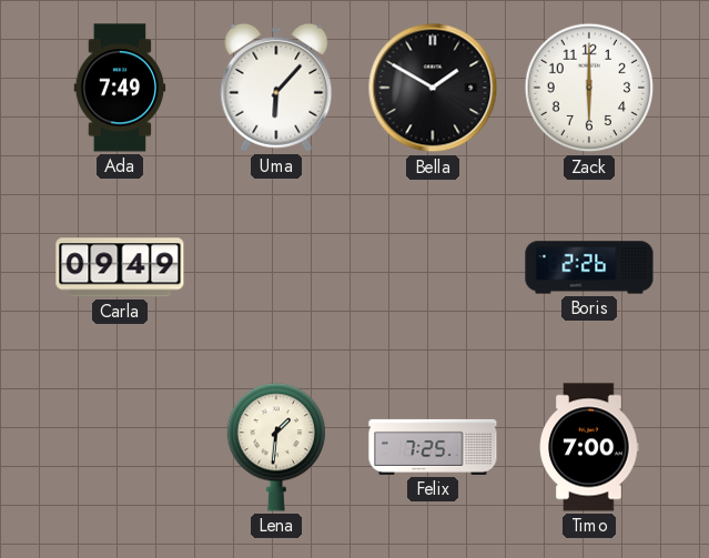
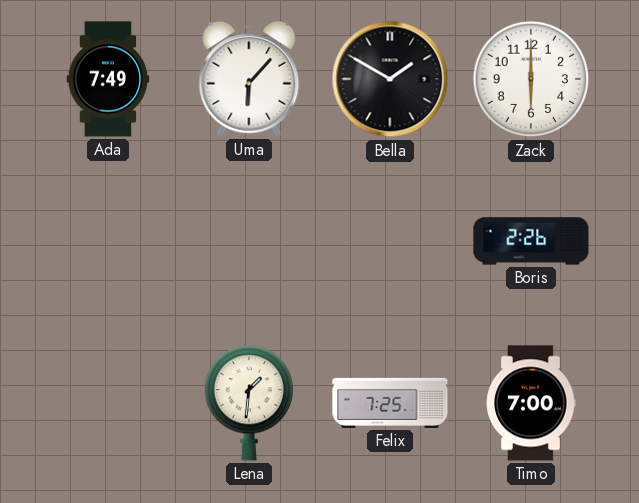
Carla: 09:49 -> none (120, 267)
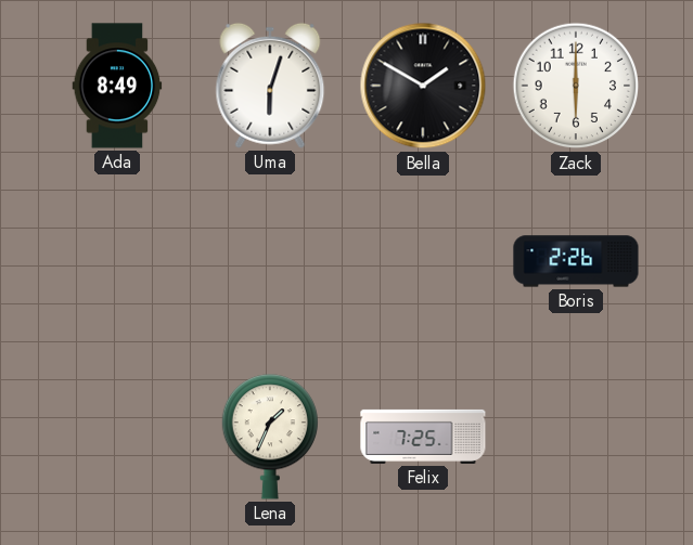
Ada: 7:49 -> 8:49 (117, 86)
Uma: 6:07 -> 6:03 (270, 86)
Lena: 1:31 -> 1:34 (269, 437)
Timo: 7:00 -> none (531, 403)
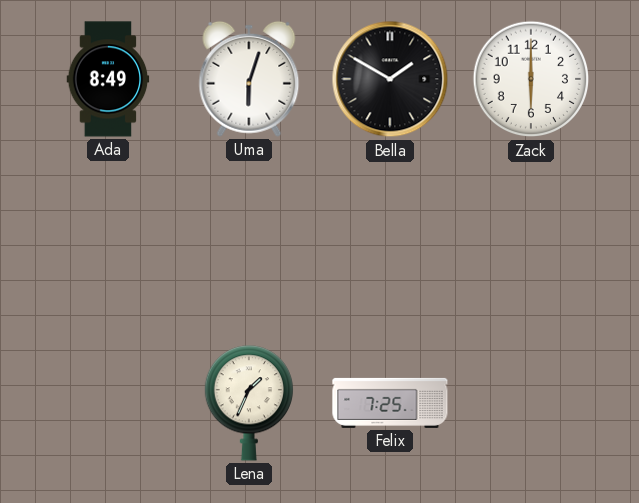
Boris: 2:26 -> none (576, 261)
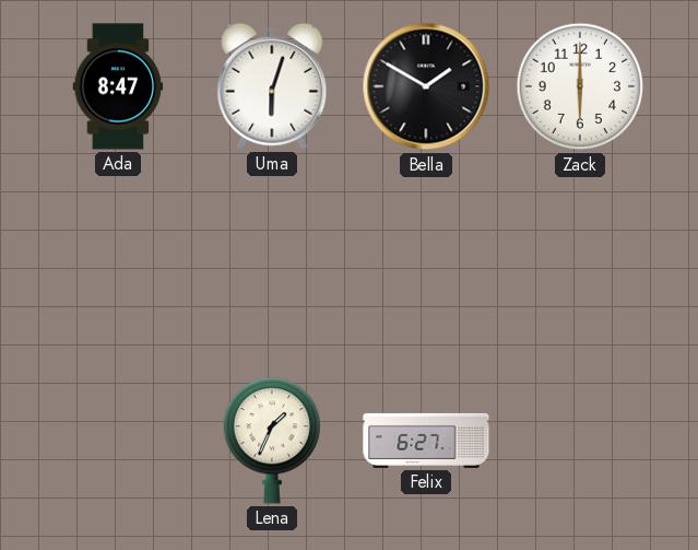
Ada: 8:49 -> 8:47 (118, 86)
Felix: 7:25 -> 6:27 (426, 441)
